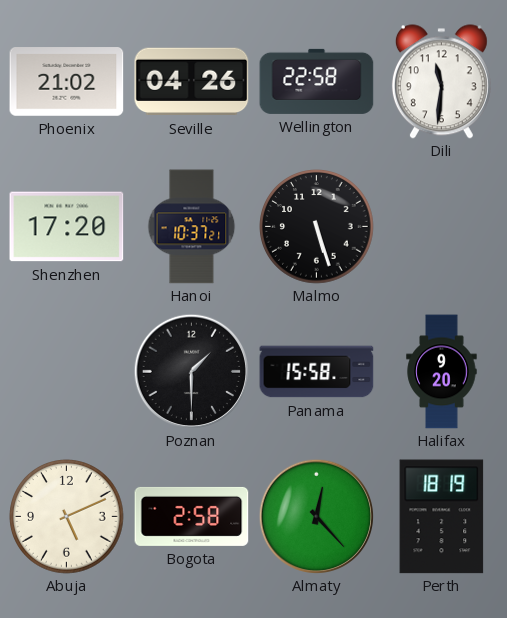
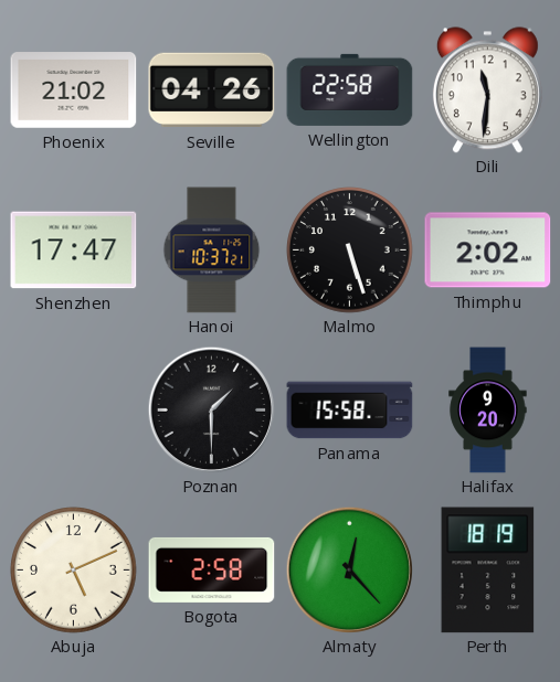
Shenzhen: 17:20 -> 17:47 (74, 251)
Thimphu: none -> 2:02 (488, 251)
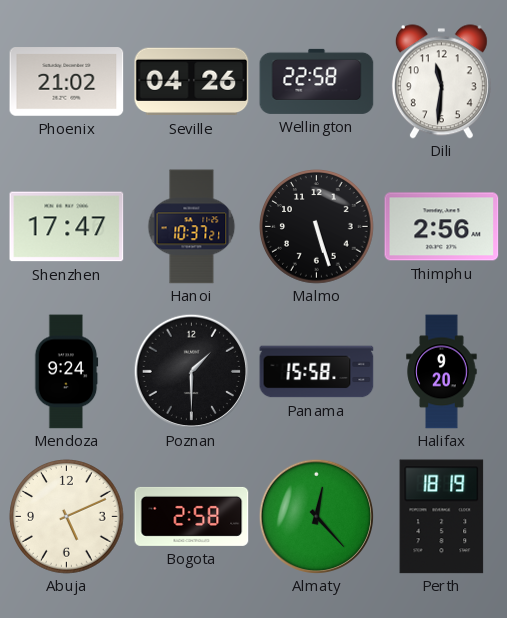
Thimphu: 2:02 -> 2:56 (442, 227)
Mendoza: none -> 9:24 (66, 372)
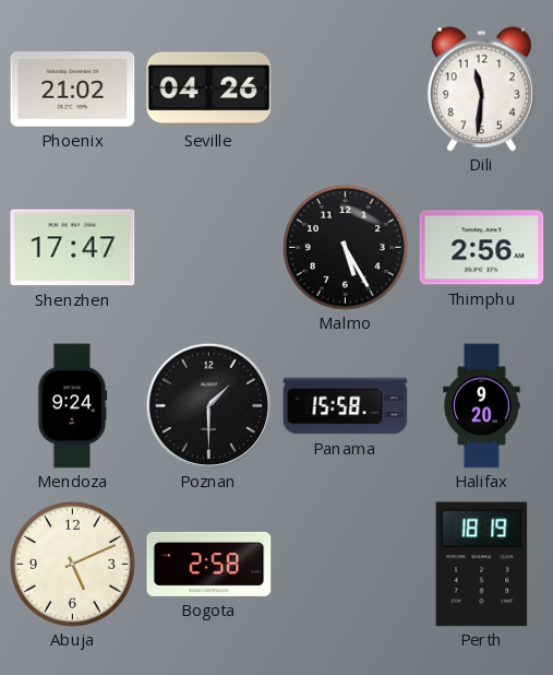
Wellington: 22:58 -> none (317, 81)
Hanoi: 10:37 -> none (192, 227)
Malmo: 5:27 -> 5:25 (346, 248)
Almaty: 12:23 -> none (316, 516)
